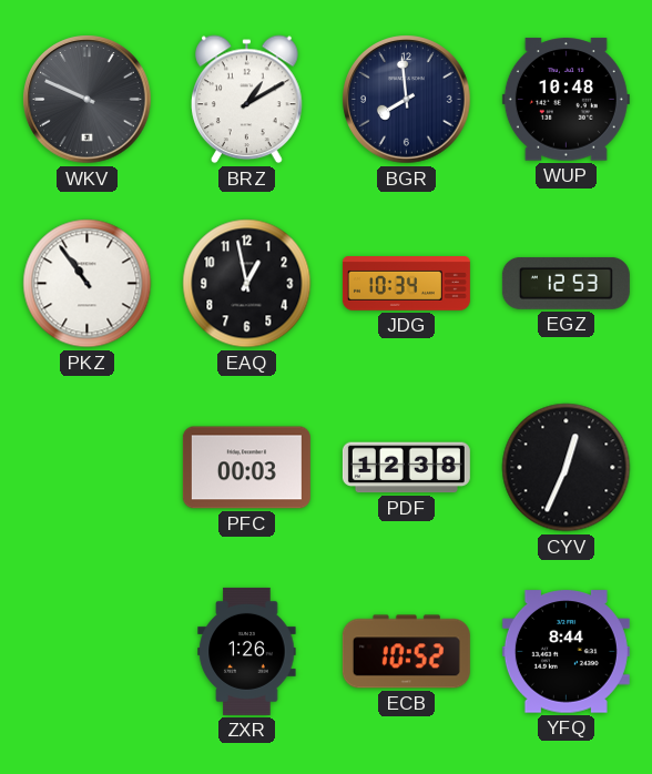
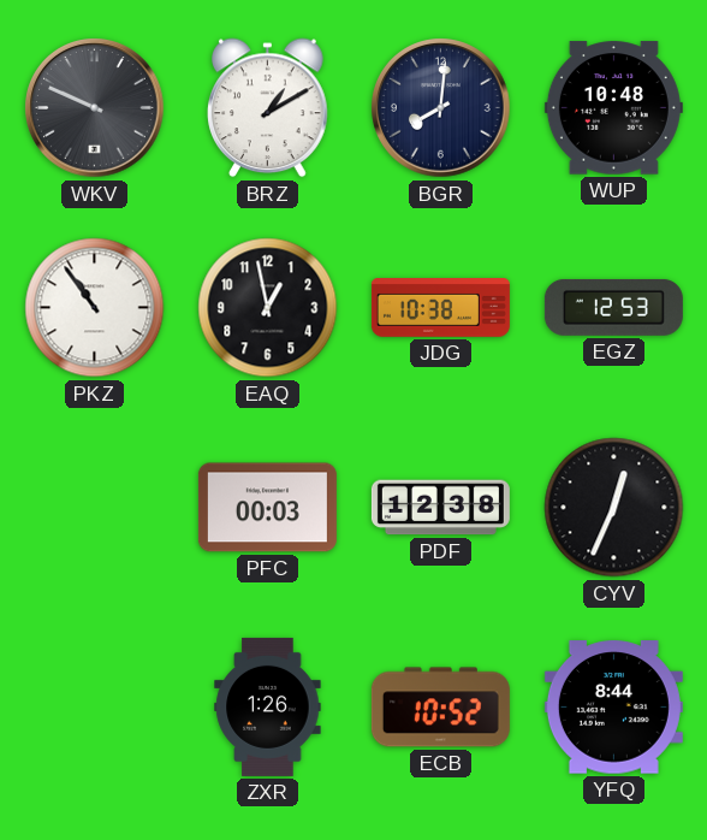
BGR: 7:59 -> 8:01 (441, 108)
JDG: 10:34 -> 10:38 (440, 308)
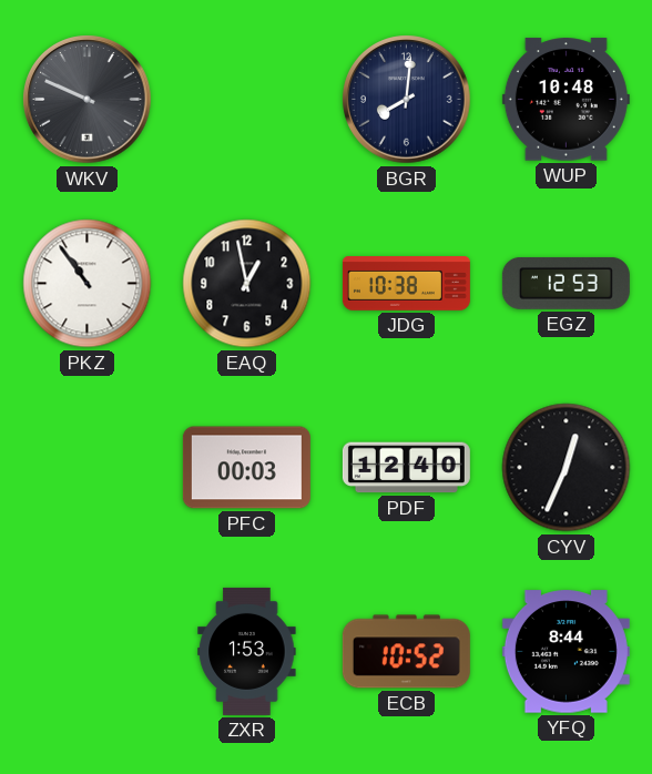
BRZ: 1:10 -> none (268, 108)
PDF: 12:38 -> 12:40 (406, 468)
ZXR: 1:26 -> 1:53 (247, 651)
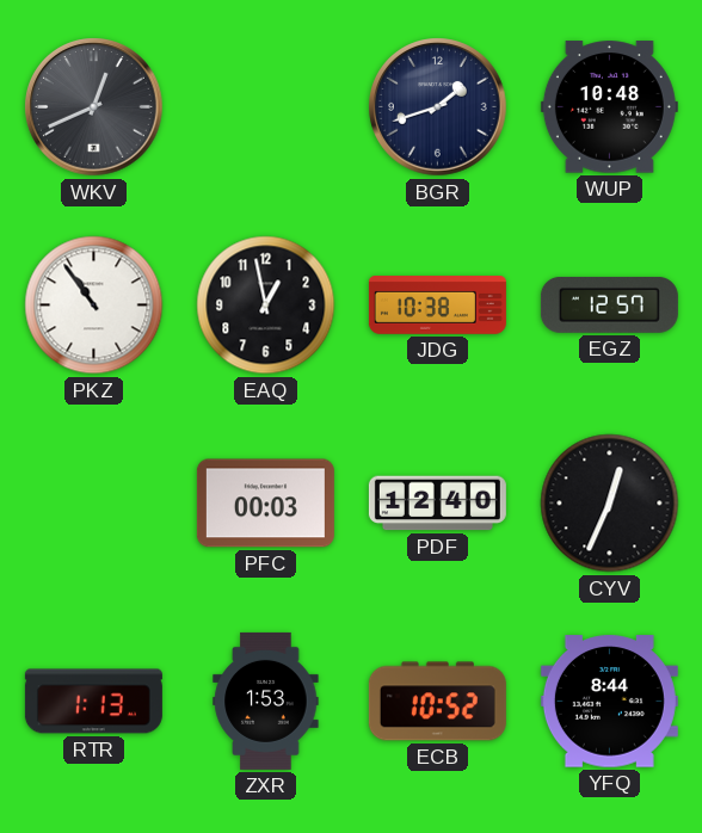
WKV: 9:49 -> 12:41 (94, 107)
BGR: 8:01 -> 1:42 (438, 107)
EGZ: 12:53 -> 12:57 (609, 306)
RTR: none -> 1:13 (93, 702)
